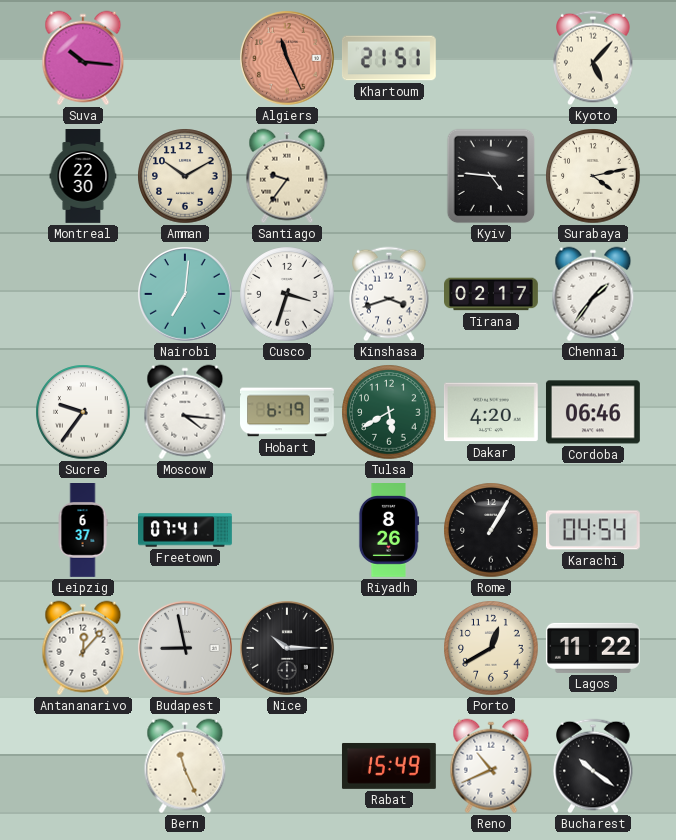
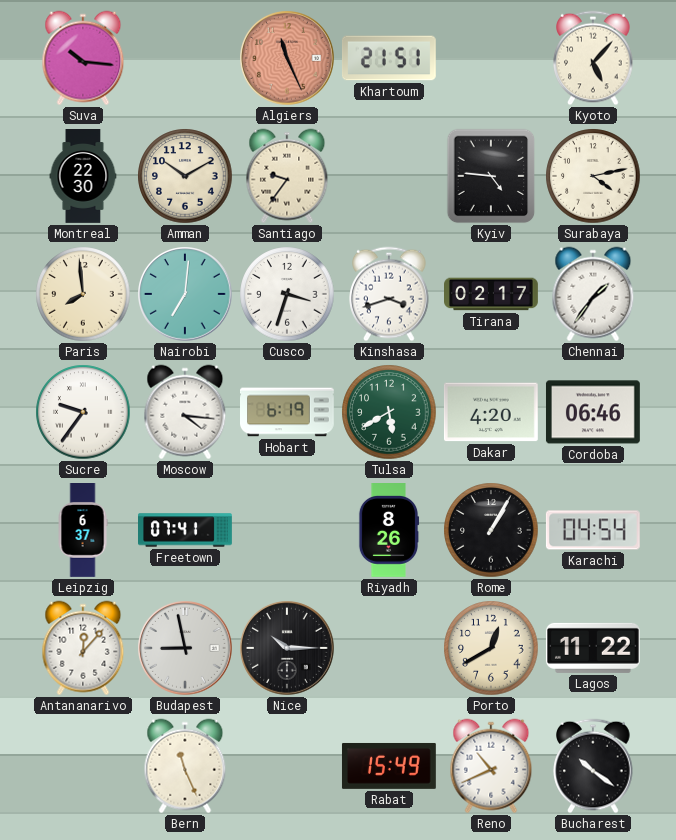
Paris: none -> 7:59 (83, 294)
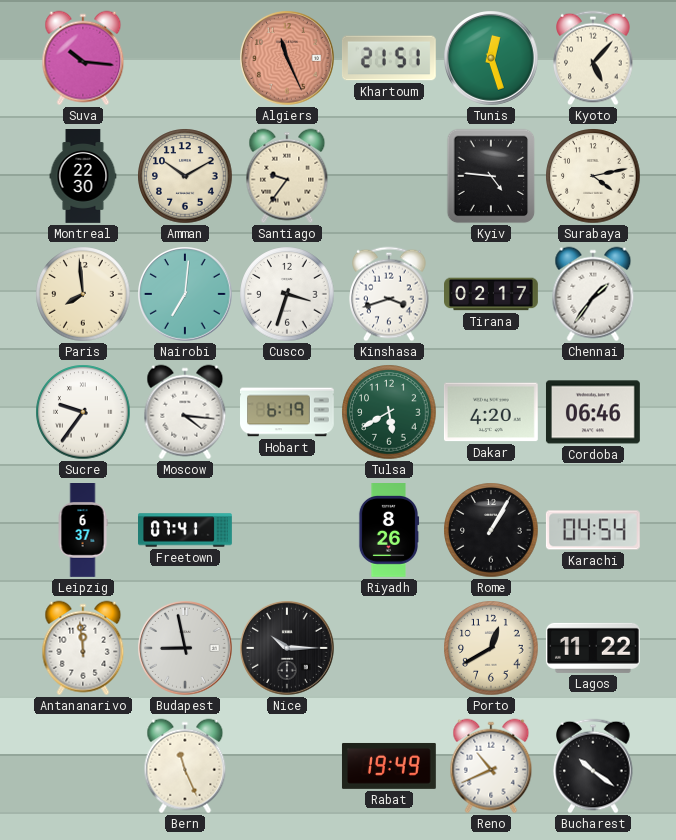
Tunis: none -> 12:27 (492, 59)
Antananarivo: 12:07 -> 11:59 (83, 648)
Rabat: 15:49 -> 19:49 (389, 766)
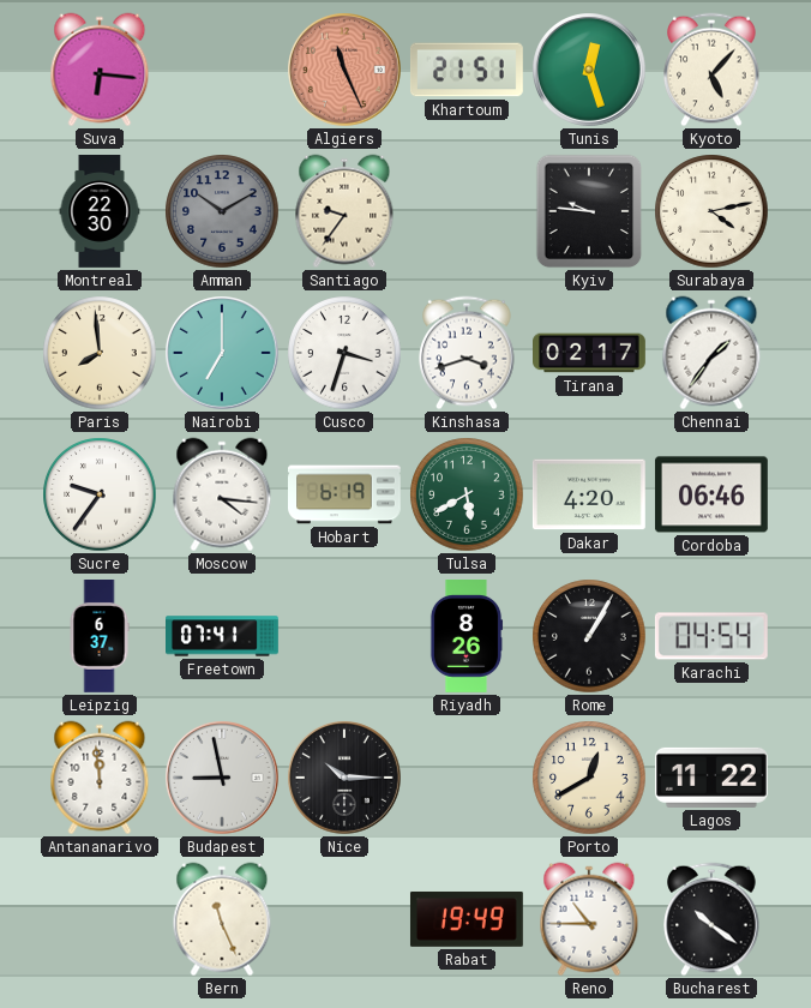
Suva: 10:16 -> 6:16 (100, 70)
Amman dial: cream -> grey (222, 211)
Kyiv: 4:46 -> 9:46 (589, 211)
Nairobi: 7:01 -> 7:00 (223, 354)
Reno: 10:41 -> 10:45 (589, 919)
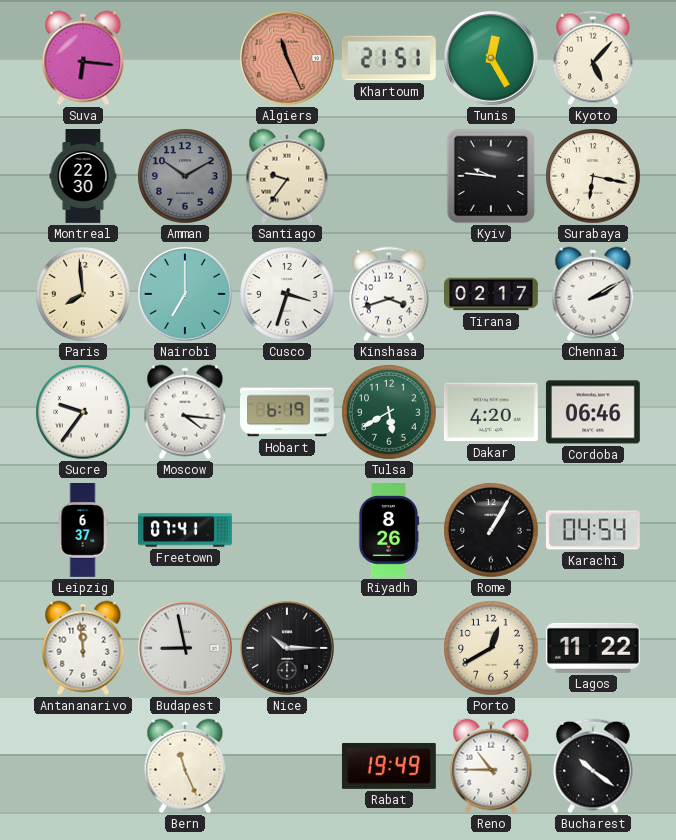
Tunis: 12:27 -> 12:25 (492, 59)
Surabaya: 4:13 -> 6:17 (593, 176)
Chennai: 1:36 -> 2:10 (593, 294)
